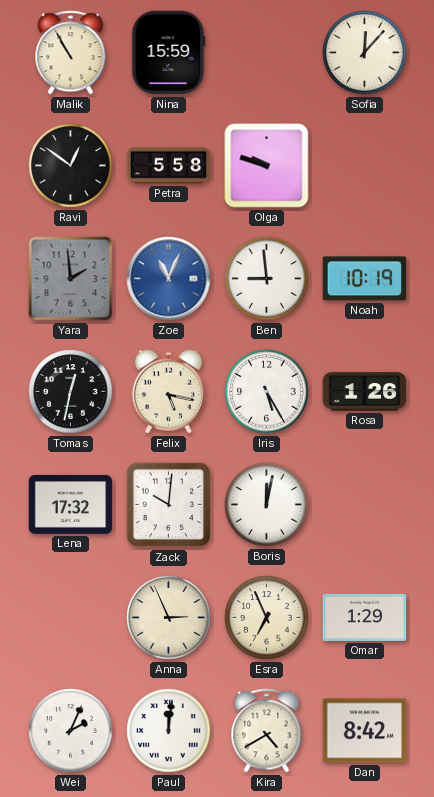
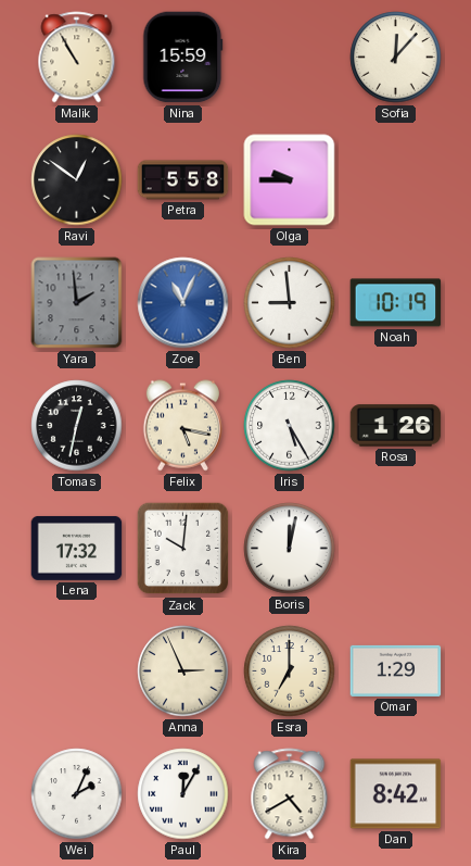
Olga: 9:48 -> 9:45 (290, 180)
Esra: 6:56 -> 7:00 (290, 672)
Paul: 12:01 -> 12:05 (183, 794)
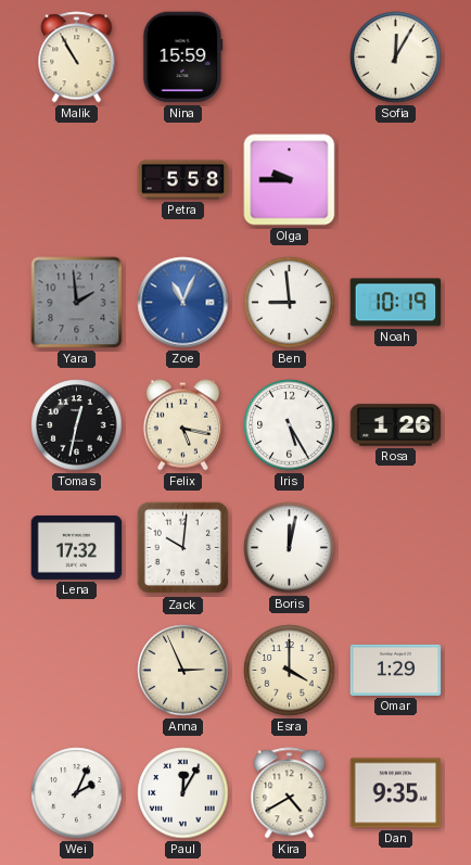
Sofia: 12:07 -> 12:05 (396, 58)
Ravi: 12:51 -> none (77, 180)
Esra: 7:00 -> 4:00 (290, 671)
Dan: 8:42 -> 9:35 (396, 793)
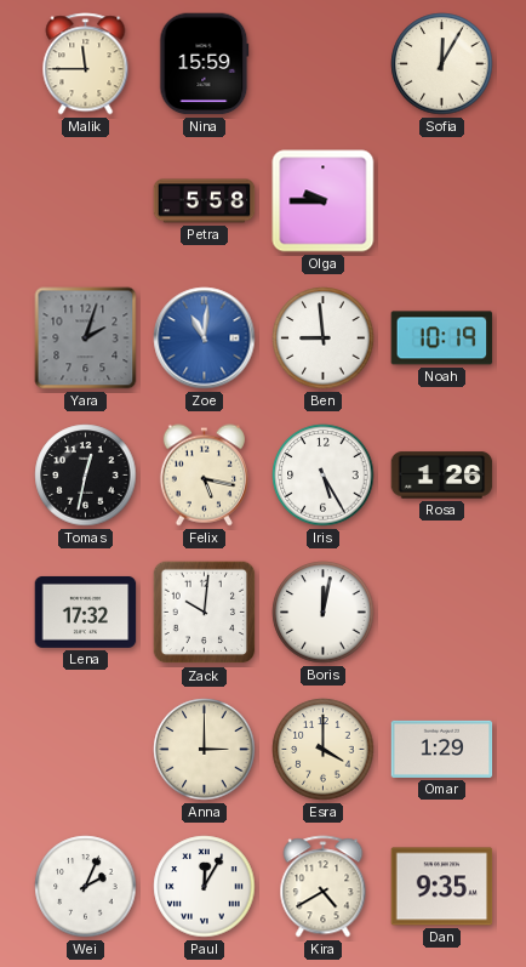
Malik: 10:55 -> 11:45 (86, 64)
Yara: 1:59 -> 2:03 (86, 339)
Zoe: 11:04 -> 11:01 (205, 339)
Anna: 2:56 -> 3:00 (205, 750)
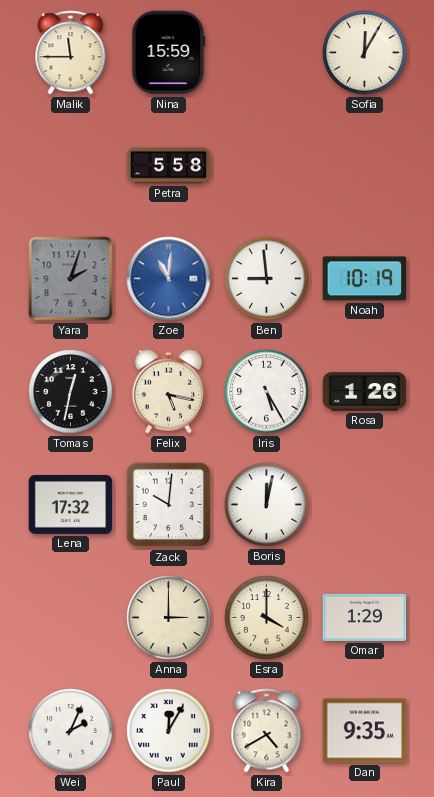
Olga: 9:45 -> none (324, 201)
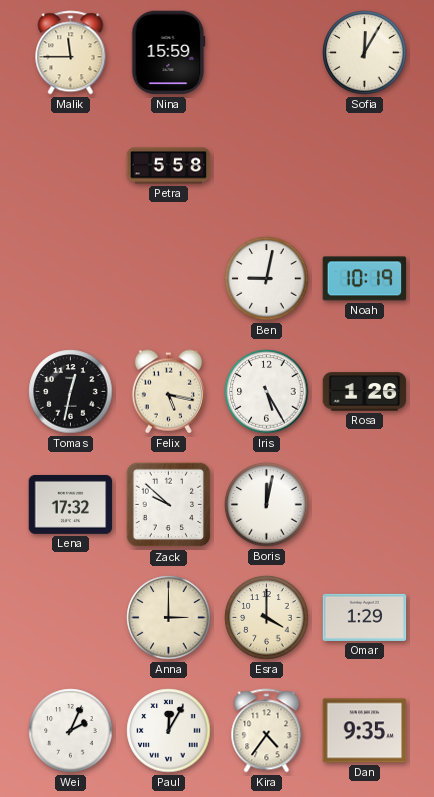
Yara: 2:03 -> none (71, 279)
Zoe: 11:01 -> none (169, 279)
Ben: 8:59 -> 9:02 (267, 279)
Zack: 10:01 -> 9:52 (169, 505)
Kira: 4:40 -> 4:36 (267, 731)
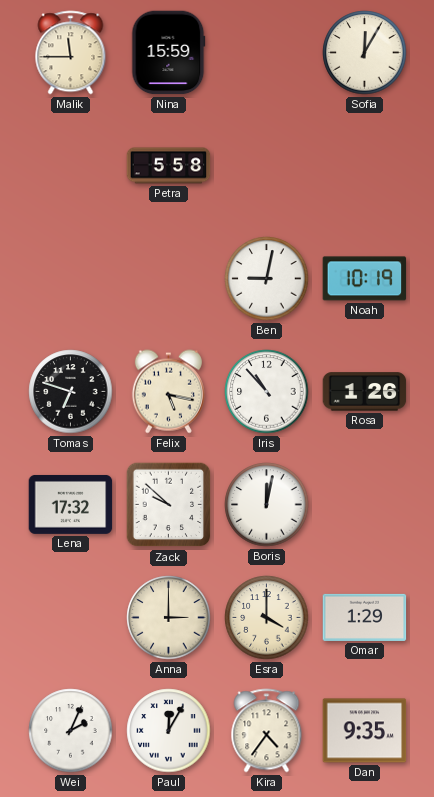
Tomas: 12:32 -> 6:48 (71, 392)
Iris: 5:25 -> 10:53 (267, 392)
